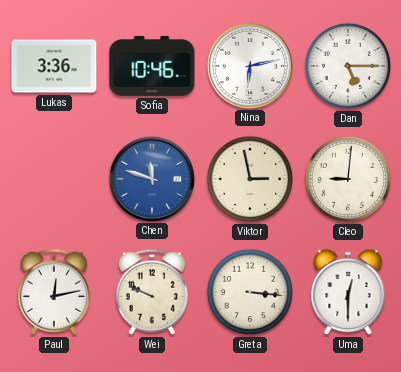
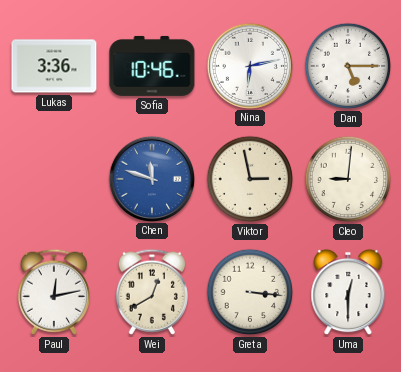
Wei: 9:49 -> 12:40 (152, 292)
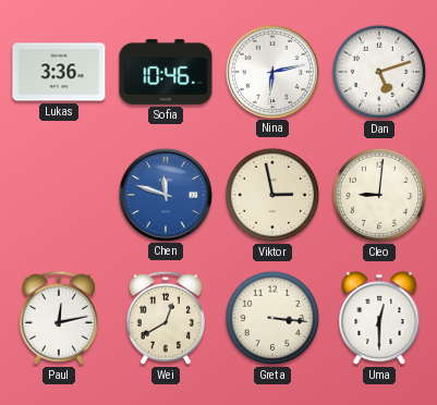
Dan: 5:15 -> 5:12 (379, 72)
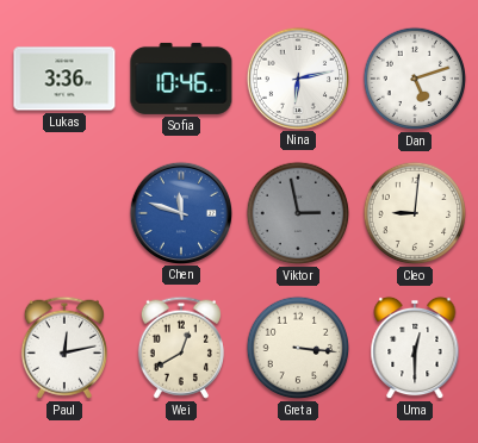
Viktor dial: cream -> grey (298, 213)
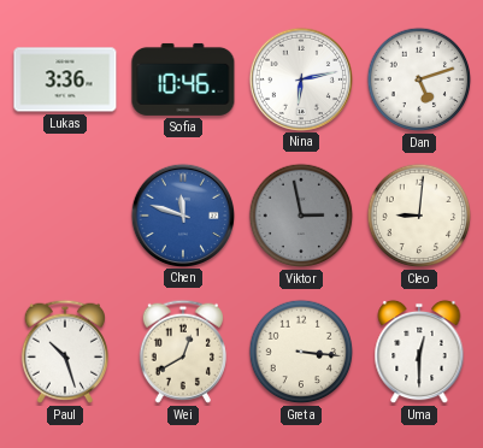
Paul: 12:13 -> 10:27 (65, 352)
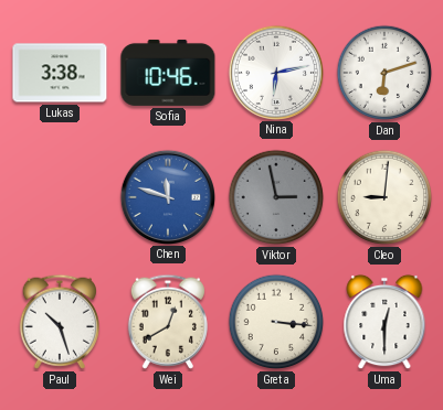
Lukas: 3:36 -> 3:38 (60, 73)
Dan: 5:12 -> 6:12 (384, 73)
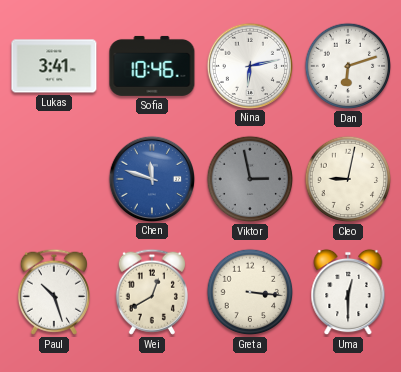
Lukas: 3:38 -> 3:41 (54, 66)
Cleo: 9:01 -> 9:02 (348, 179)
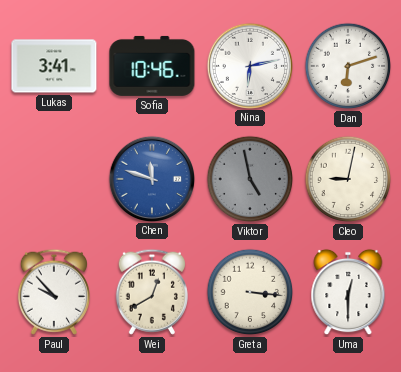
Viktor: 2:58 -> 4:58 (250, 179)
Paul: 10:27 -> 9:53 (54, 292)
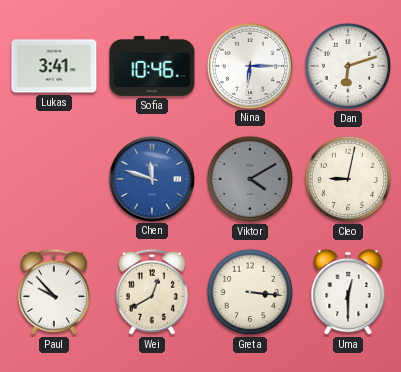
Nina: 6:13 -> 6:15 (249, 65)
Viktor: 4:58 -> 4:10 (250, 179)
